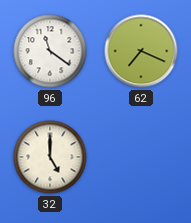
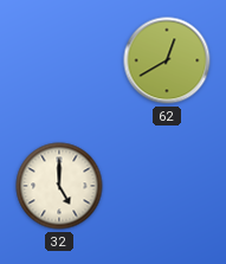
96: 11:21 -> none (50, 51)
62: 7:19 -> 12:40 (167, 60)
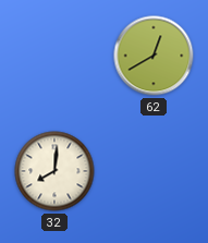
32: 5:00 -> 8:01 (54, 171)
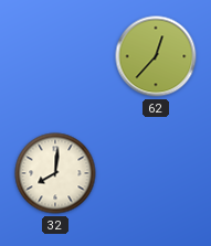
62: 12:40 -> 12:37 (156, 56)
